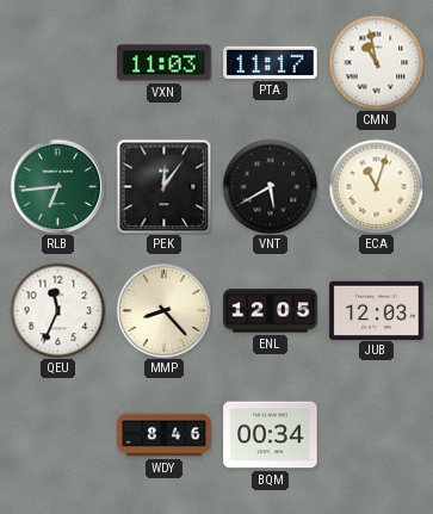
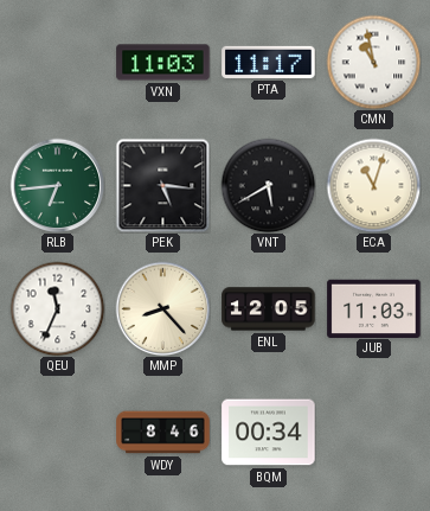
PEK: 12:06 -> 5:16 (162, 185)
JUB: 12:03 -> 11:03 (374, 308)
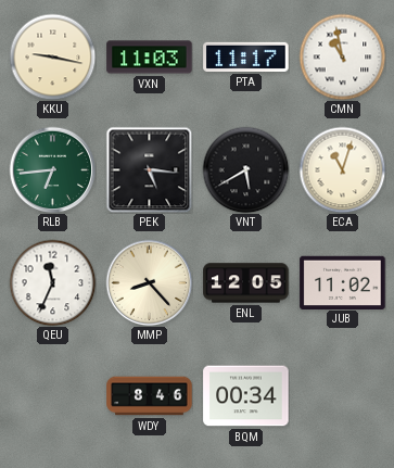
KKU: none -> 9:17 (52, 56)
JUB: 11:03 -> 11:02 (343, 282)
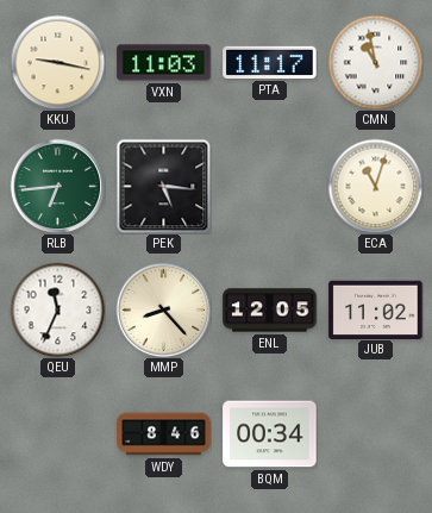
VNT: 5:40 -> none (245, 169)
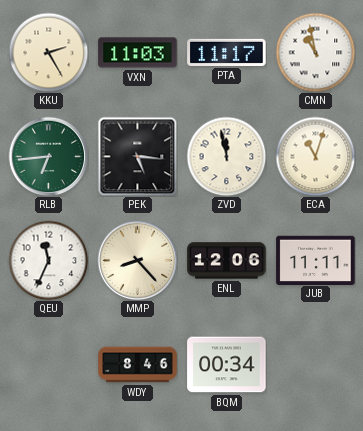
KKU: 9:17 -> 2:25 (48, 52)
ZVD: none -> 11:58 (226, 156)
ENL: 12:05 -> 12:06 (227, 261)
JUB: 11:02 -> 11:11 (316, 260)
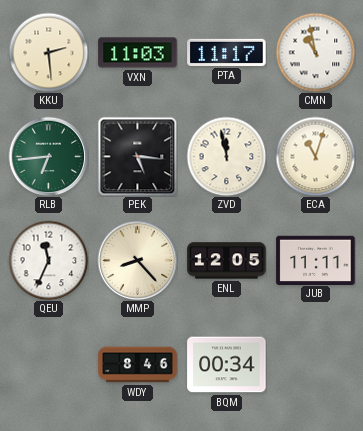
KKU: 2:25 -> 2:29 (48, 52)
ENL: 12:06 -> 12:05 (227, 261)
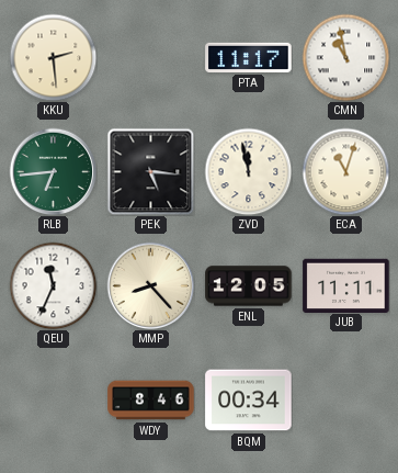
VXN: 11:03 -> none (138, 53)
